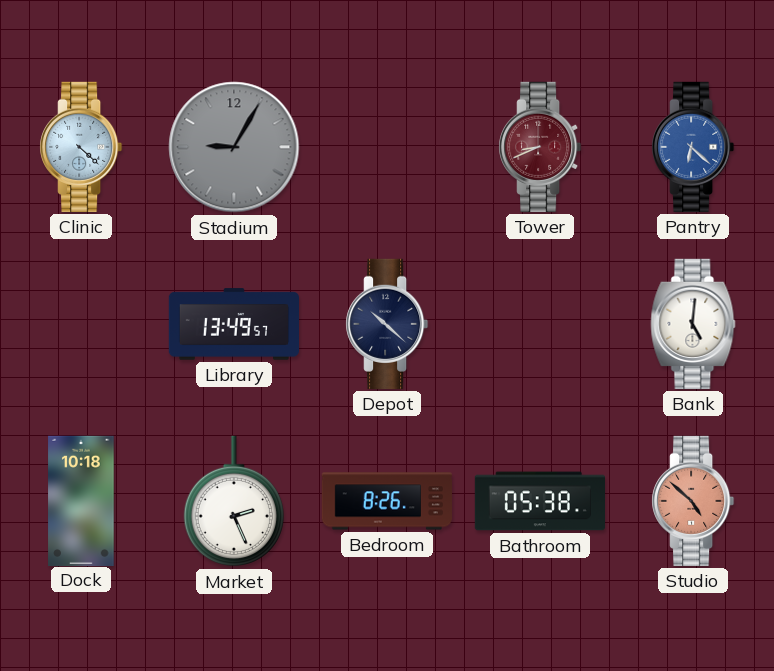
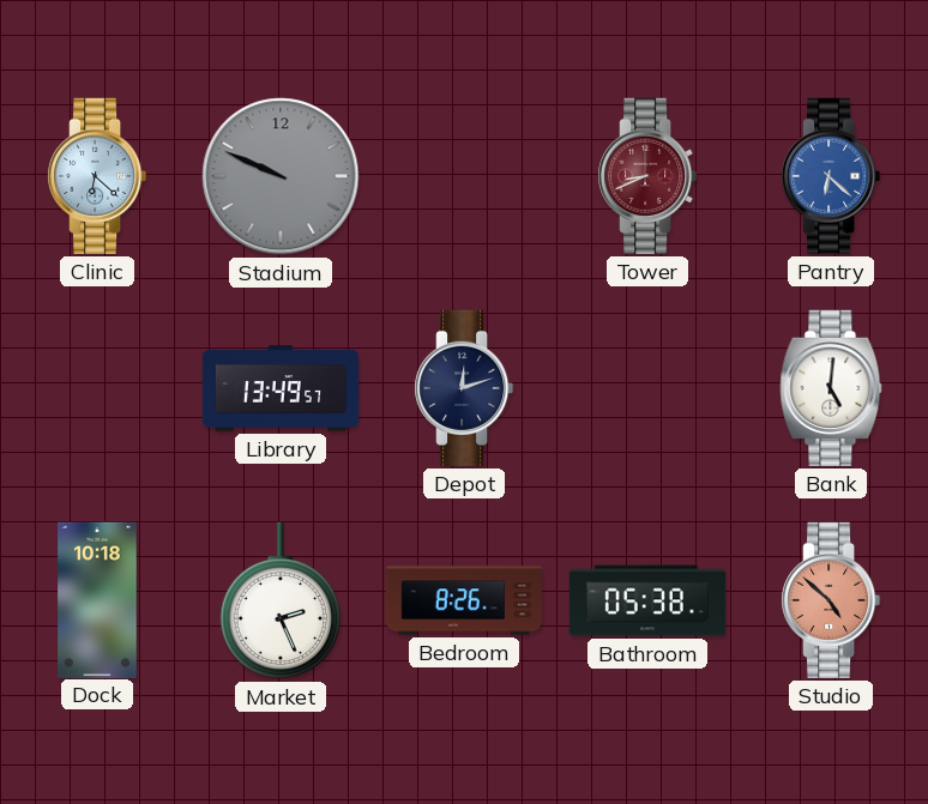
Clinic: 4:22 -> 6:22 (97, 176)
Stadium: 9:05 -> 9:49 (281, 176)
Depot: 10:22 -> 12:12 (464, 388)
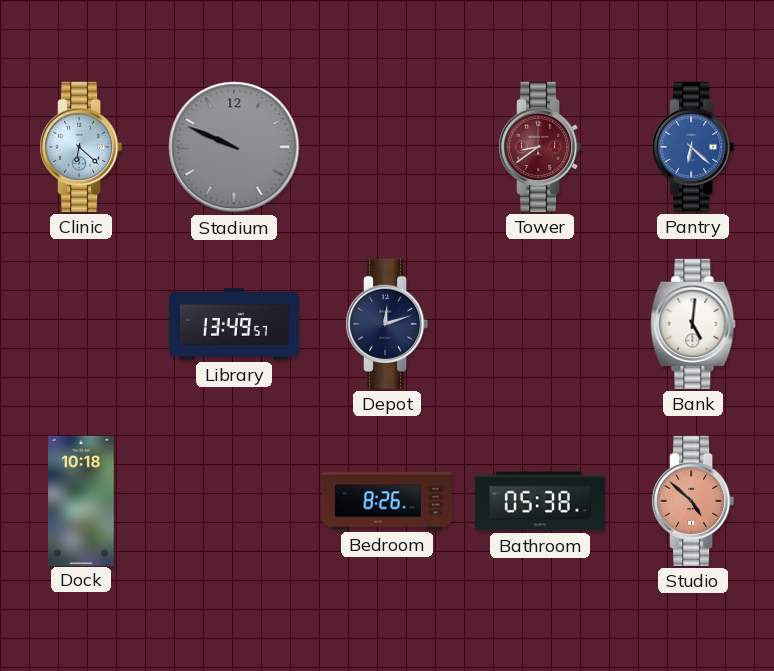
Tower: 8:41 -> 8:39 (540, 147)
Market: 2:26 -> none (281, 600)
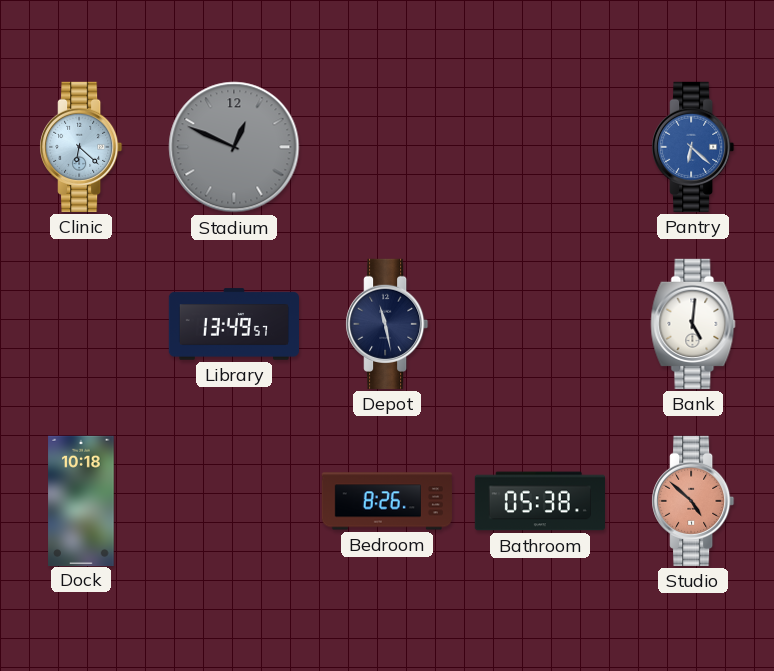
Stadium: 9:49 -> 12:49 (234, 147)
Tower: 8:39 -> none (540, 147)
Depot: 12:12 -> 11:28 (387, 324)
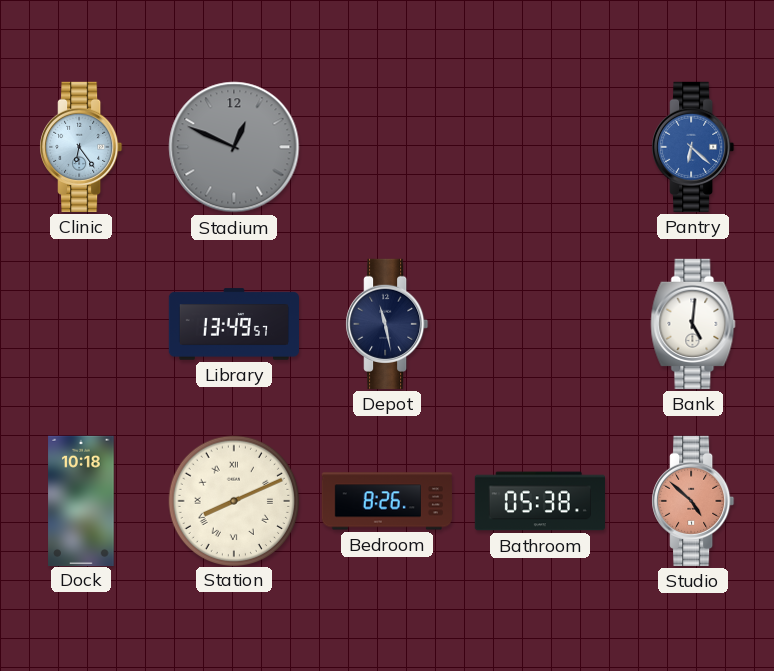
Clinic: 6:22 -> 6:24 (81, 147)
Station: none -> 8:11 (233, 500)
